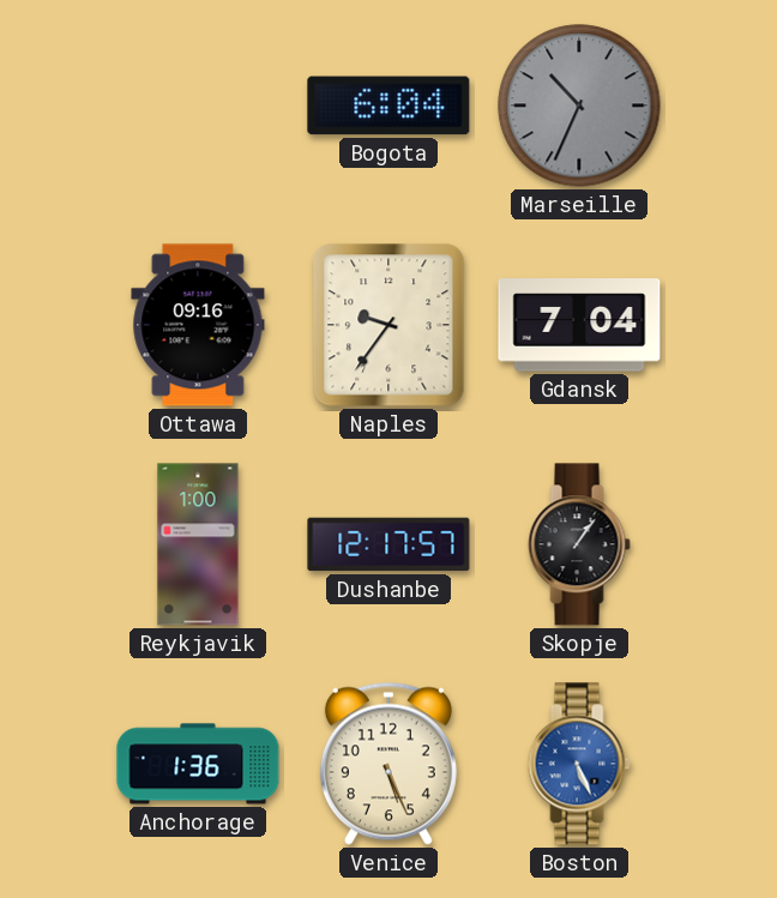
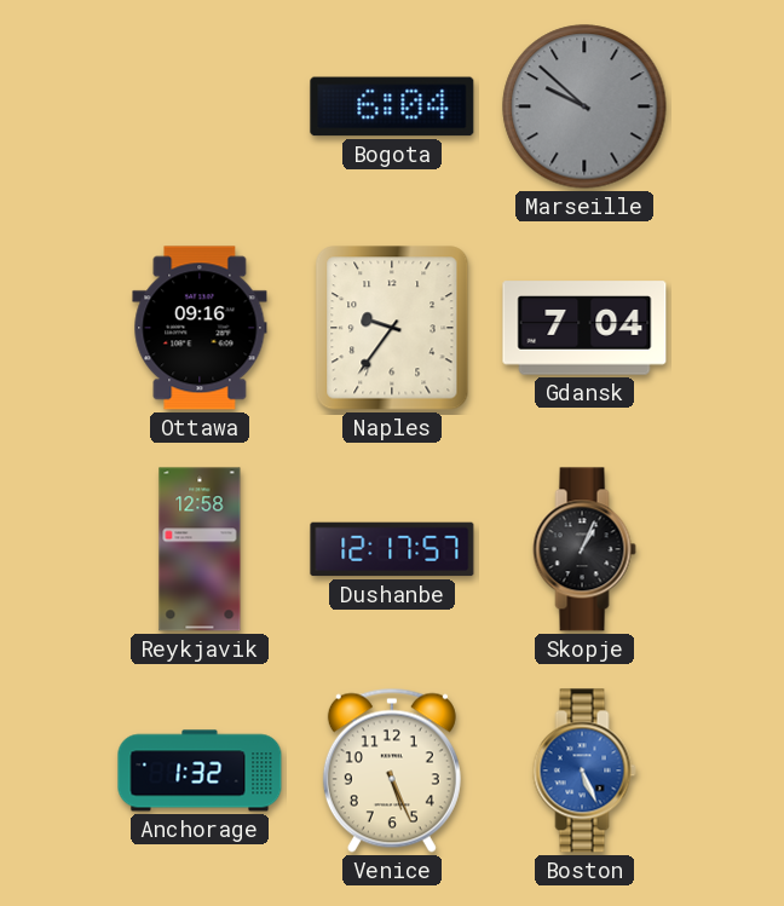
Marseille: 10:34 -> 9:52 (584, 106)
Reykjavik: 1:00 -> 12:58 (200, 549)
Skopje: 1:06 -> 1:04 (584, 549)
Anchorage: 1:36 -> 1:32 (200, 771)
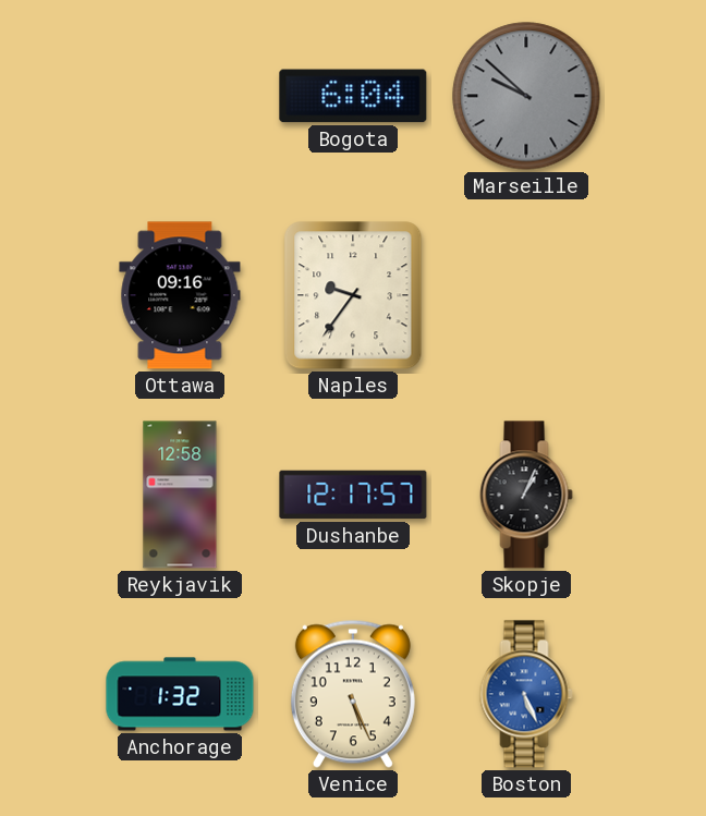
Gdansk: 7:04 -> none (584, 328)
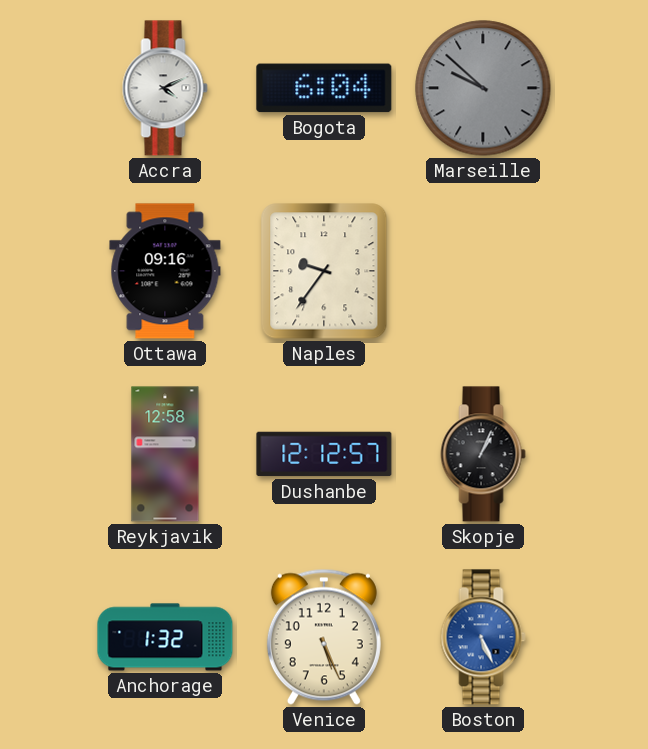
Accra: none -> 4:11 (165, 88)
Dushanbe: 12:17 -> 12:12 (324, 454)
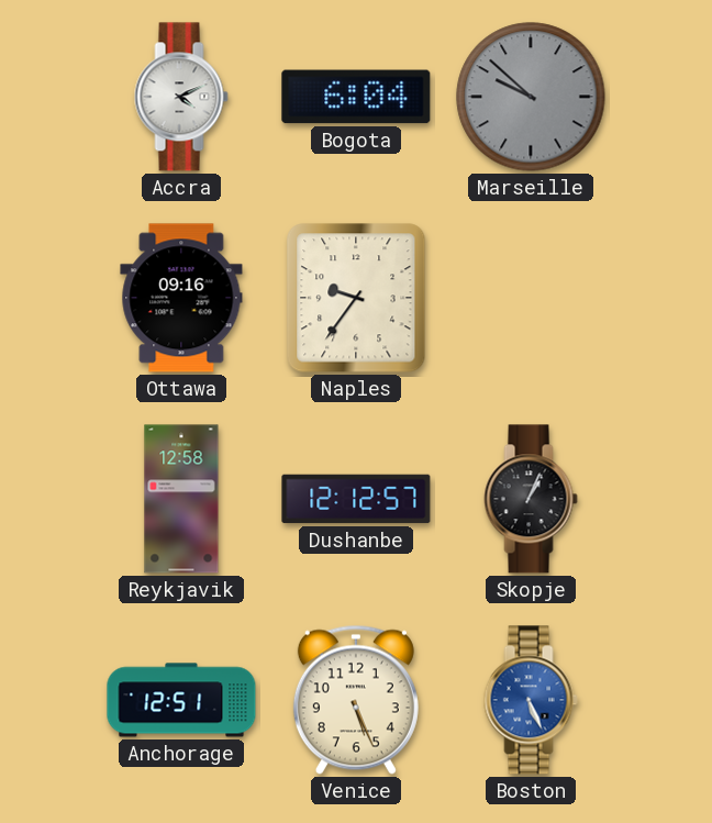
Anchorage: 1:32 -> 12:51 (181, 700)
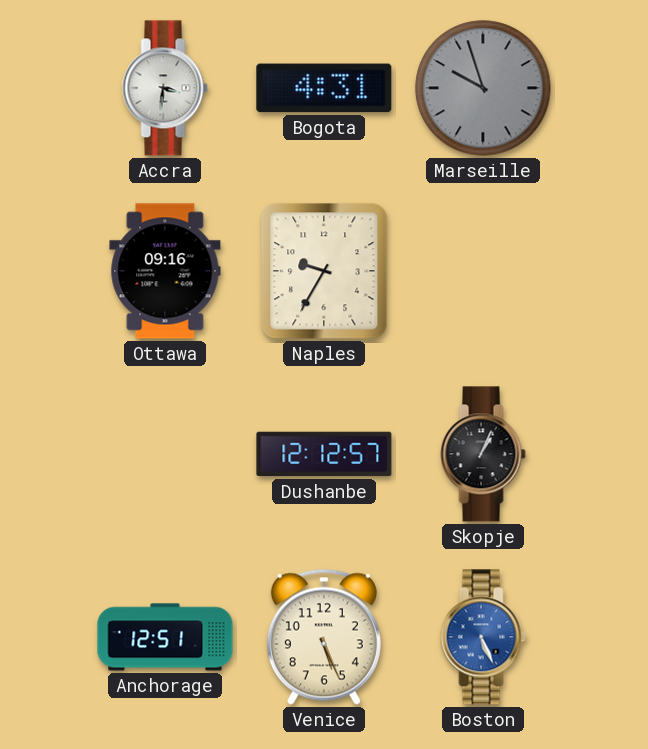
Accra: 4:11 -> 3:31 (165, 88)
Bogota: 6:04 -> 4:31 (324, 88)
Marseille: 9:52 -> 9:57 (483, 88)
Naples: 9:36 -> 9:35 (324, 271)
Reykjavik: 12:58 -> none (181, 499)
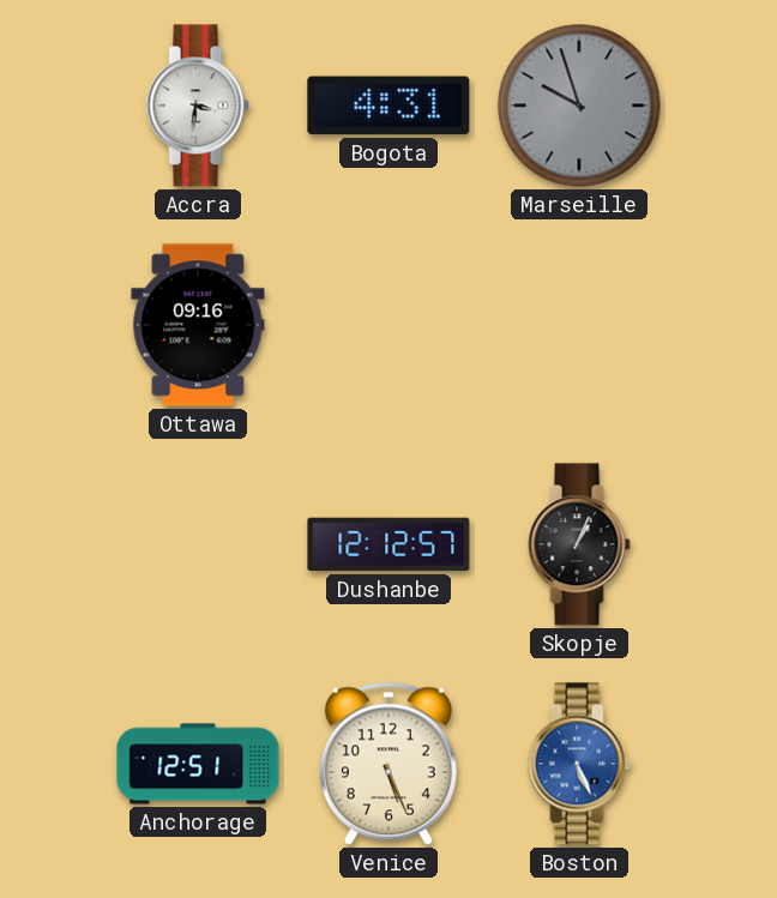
Naples: 9:35 -> none (324, 271)
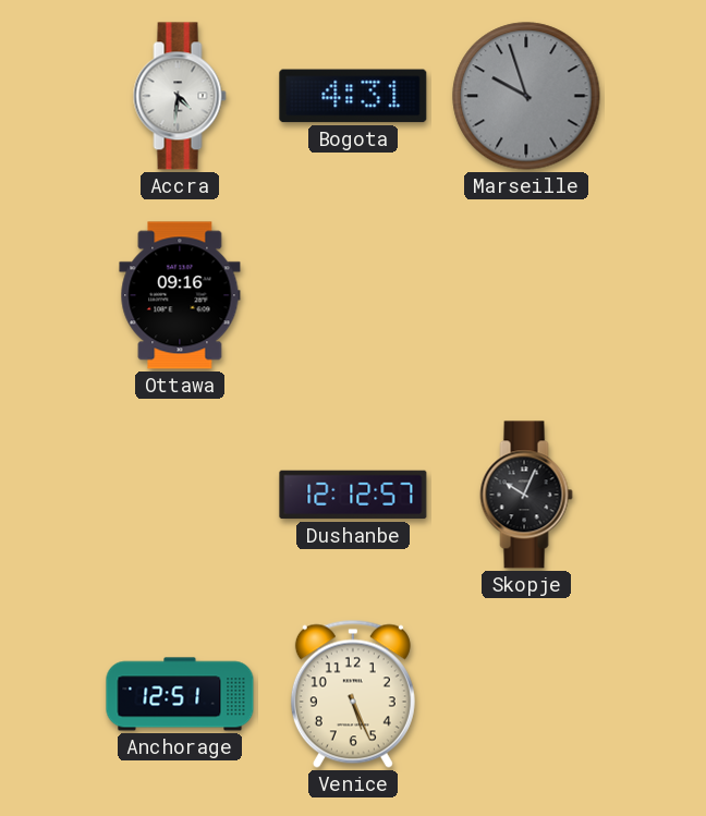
Accra: 3:31 -> 4:31 (180, 96)
Skopje: 1:04 -> 10:04 (526, 495)
Boston: 5:26 -> none (579, 764)
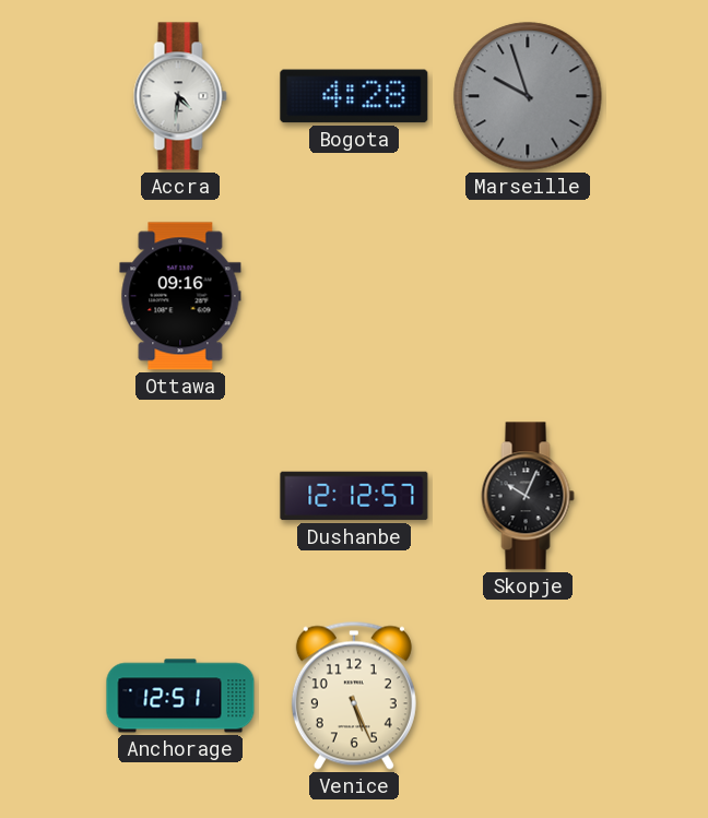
Bogota: 4:31 -> 4:28 (354, 96)
